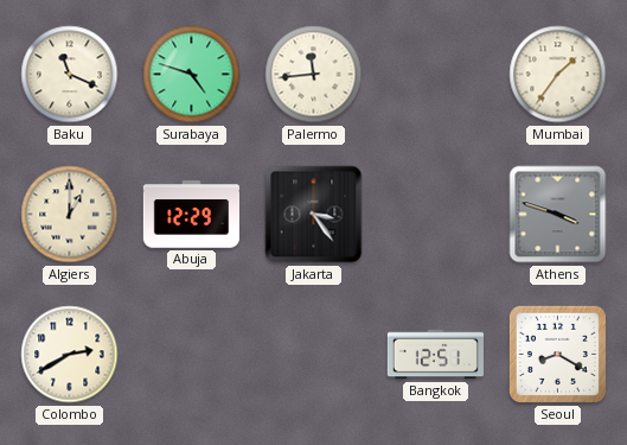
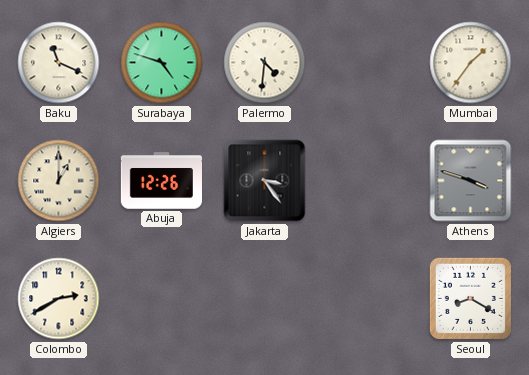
Palermo: 11:44 -> 4:31 (265, 63)
Abuja: 12:29 -> 12:26 (161, 181)
Bangkok: 12:51 -> none (435, 355)
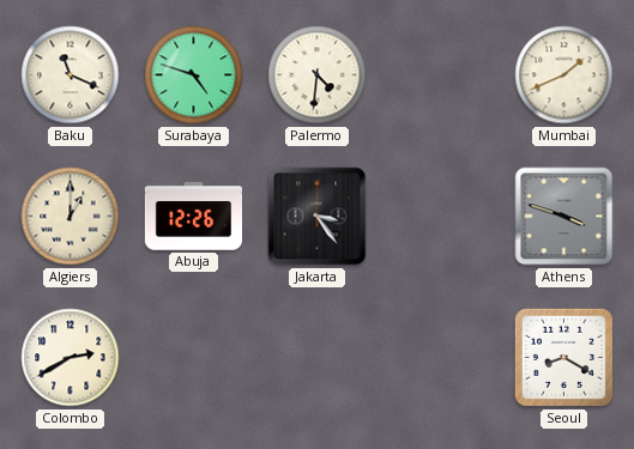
Mumbai: 1:36 -> 1:41 (564, 75)
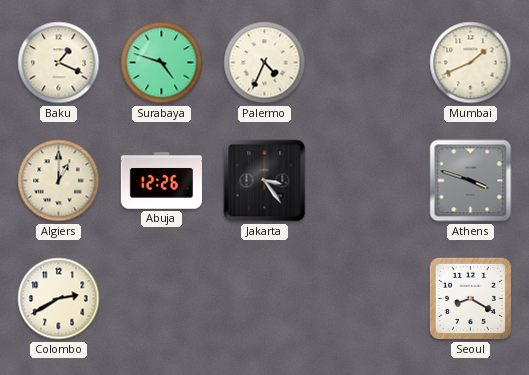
Baku: 11:19 -> 1:19 (59, 63)
Palermo: 4:31 -> 4:34 (265, 63)
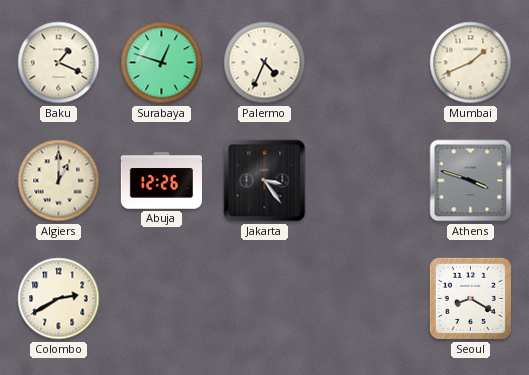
Surabaya: 4:48 -> 12:48 (162, 63)
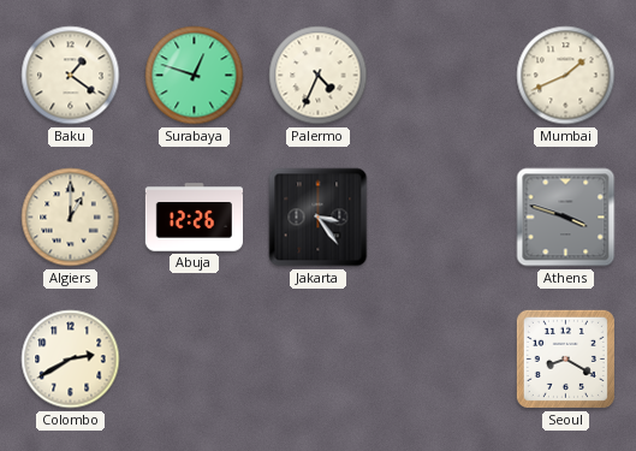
Baku: 1:19 -> 1:21 (71, 76)
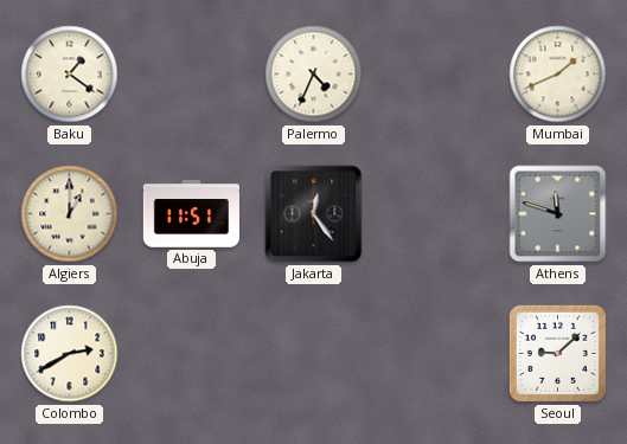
Surabaya: 12:48 -> none (195, 76)
Abuja: 12:26 -> 11:51 (191, 214)
Jakarta: 3:24 -> 12:24 (314, 214)
Athens: 3:48 -> 11:48 (558, 214)
Seoul: 8:20 -> 9:08 (557, 353)
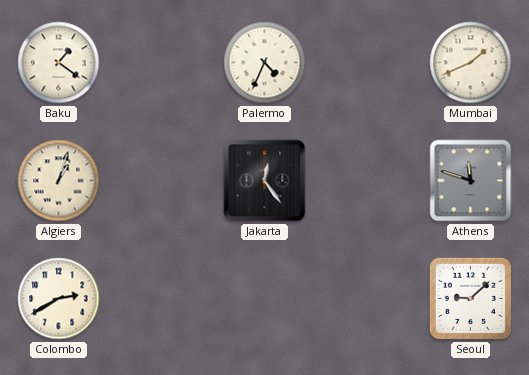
Algiers: 1:00 -> 1:03 (59, 181)
Abuja: 11:51 -> none (191, 214)
